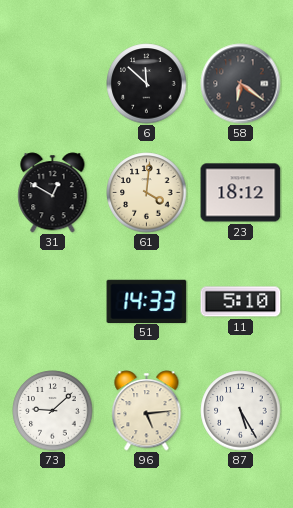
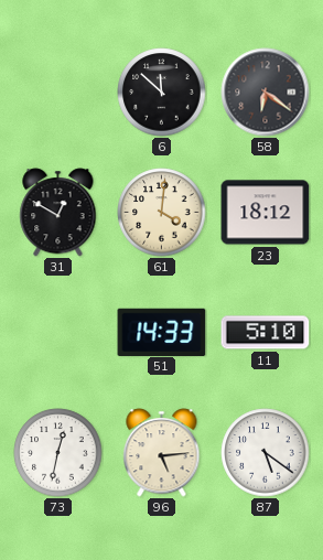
73: 9:08 -> 12:32 (58, 453)
87: 5:25 -> 5:21 (266, 453)
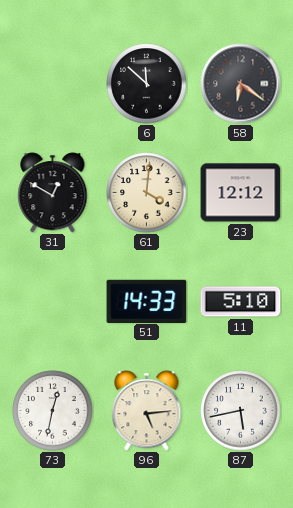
23: 18:12 -> 12:12 (241, 193)
87: 5:21 -> 5:43 (241, 411)
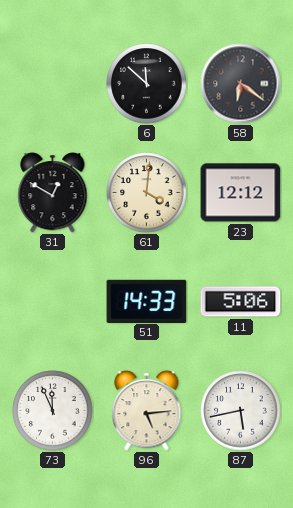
11: 5:10 -> 5:06 (241, 302)
73: 12:32 -> 11:56 (53, 411)
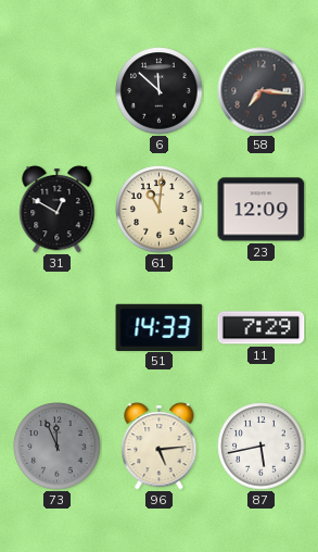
58: 6:21 -> 7:16 (262, 91)
61: 4:01 -> 11:01 (160, 210)
23: 12:12 -> 12:09 (262, 210)
11: 5:06 -> 7:29 (262, 328)
73 dial: white -> grey (58, 447)
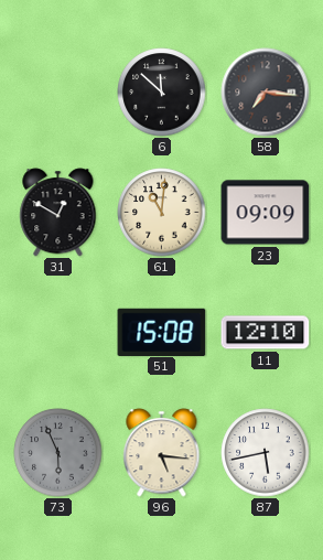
23: 12:09 -> 09:09 (266, 213)
51: 14:33 -> 15:08 (162, 332)
11: 7:29 -> 12:10 (266, 333)
73: 11:56 -> 5:56 (58, 453)
96: 5:14 -> 5:16 (162, 453)
